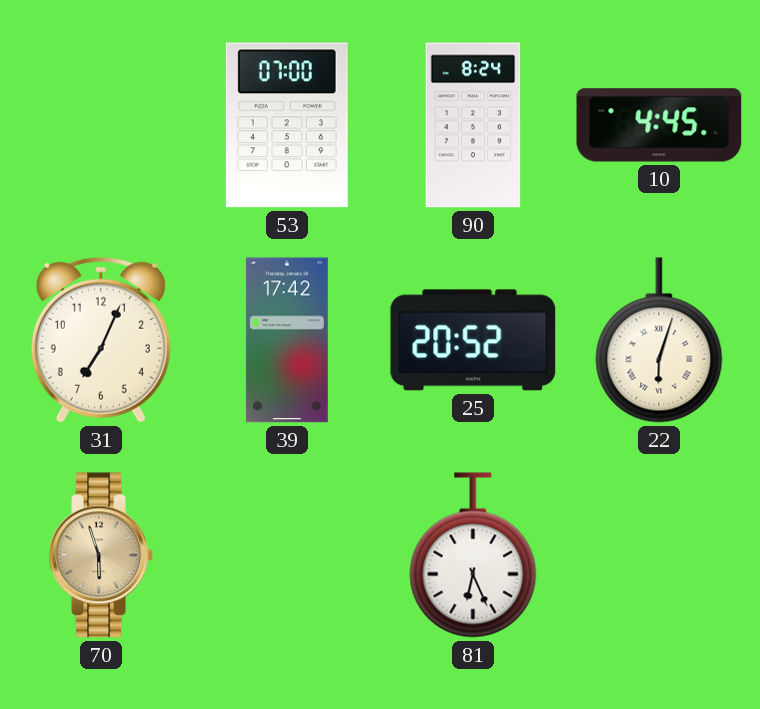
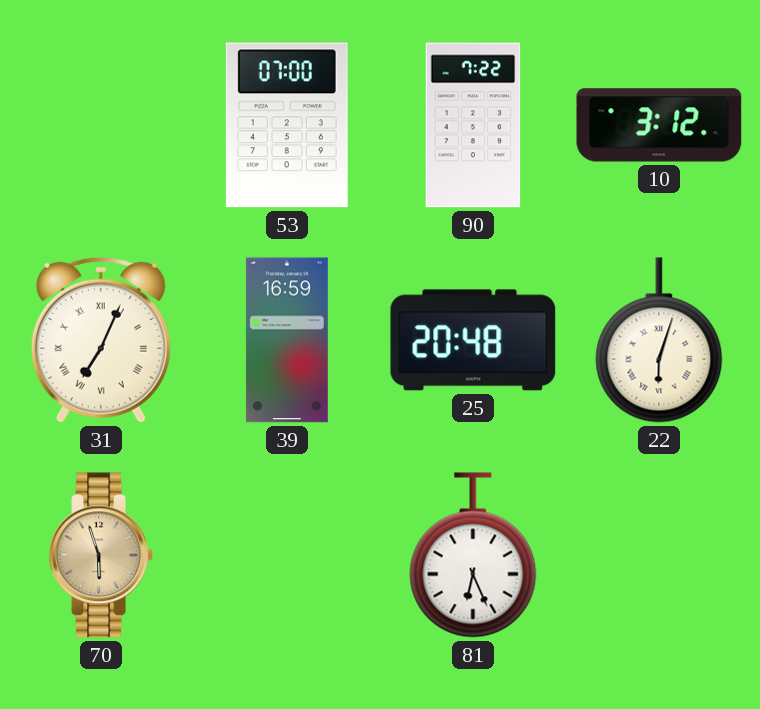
90: 8:24 -> 7:22 (473, 125)
10: 4:45 -> 3:12 (659, 125)
31 numerals: Arabic -> Roman (101, 340)
39: 17:42 -> 16:59 (287, 340)
25: 20:52 -> 20:48 (473, 340)
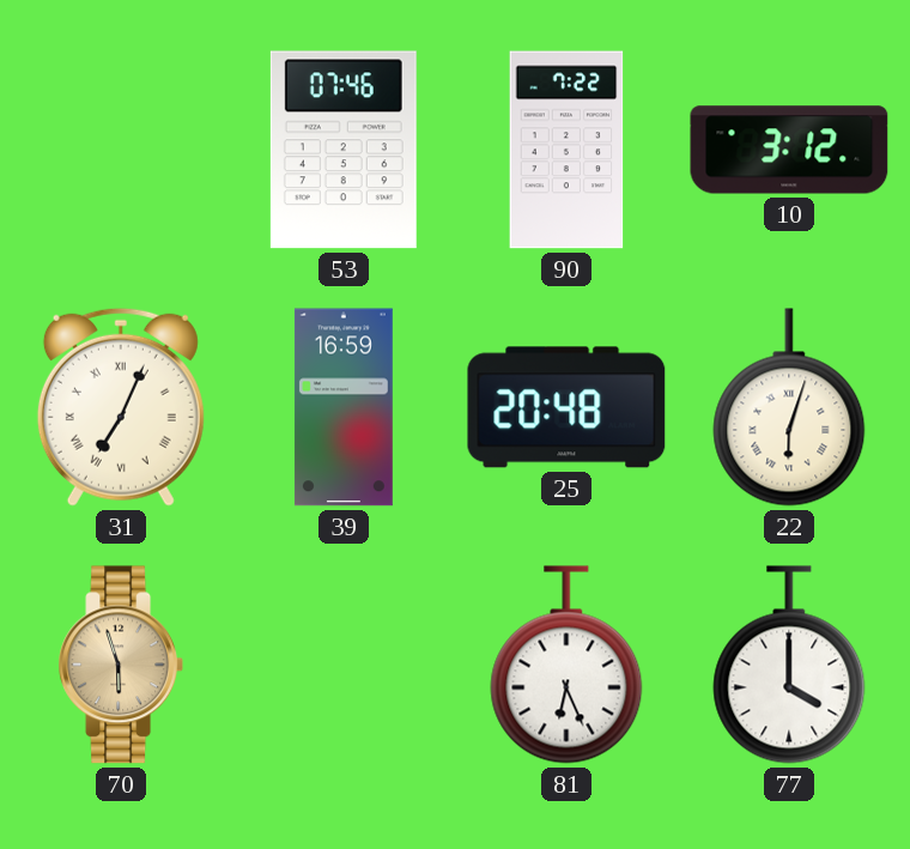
53: 07:00 -> 07:46 (344, 150)
77: none -> 4:00 (789, 665)
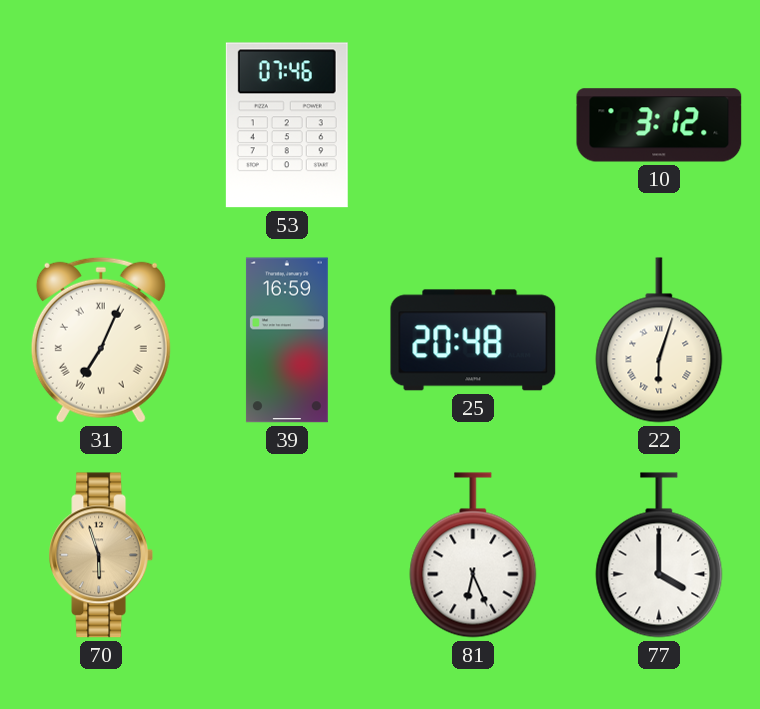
90: 7:22 -> none (566, 150)
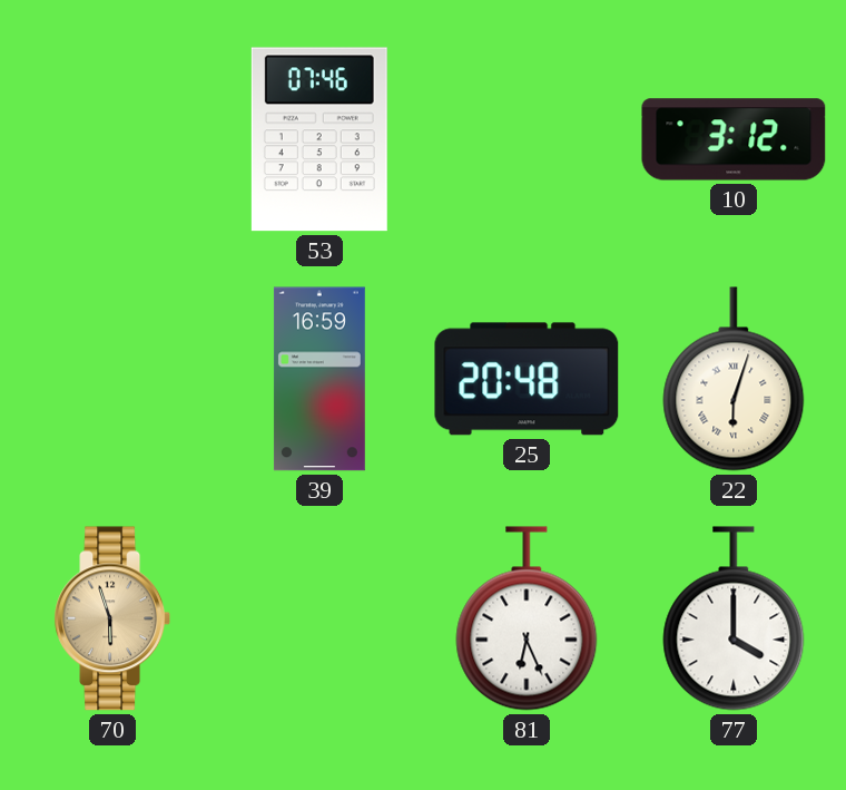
31: 7:04 -> none (101, 340)
